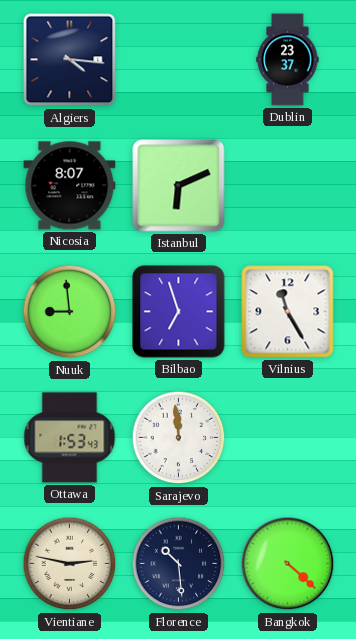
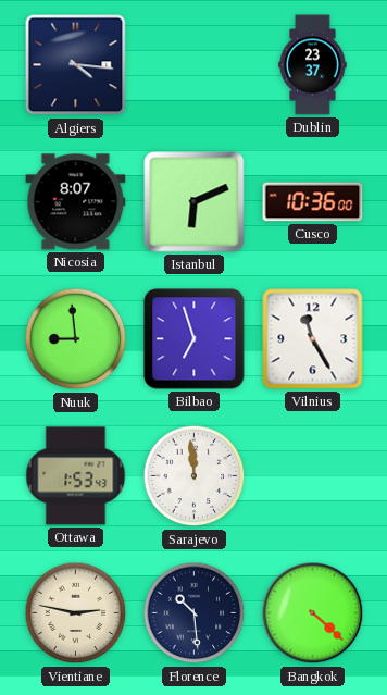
Cusco: none -> 10:36 (313, 202)
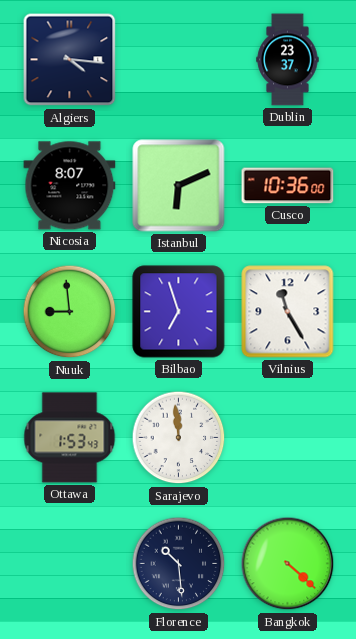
Vientiane: 2:47 -> none (76, 613)
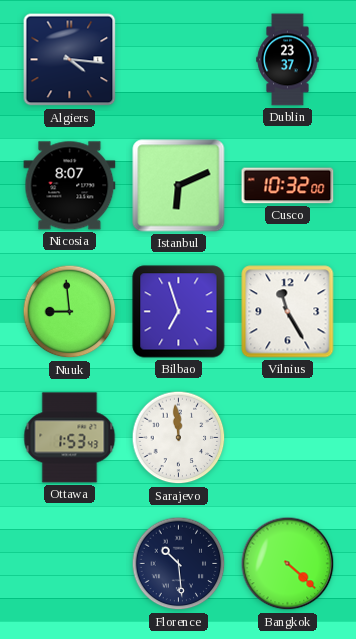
Cusco: 10:36 -> 10:32 (288, 186)
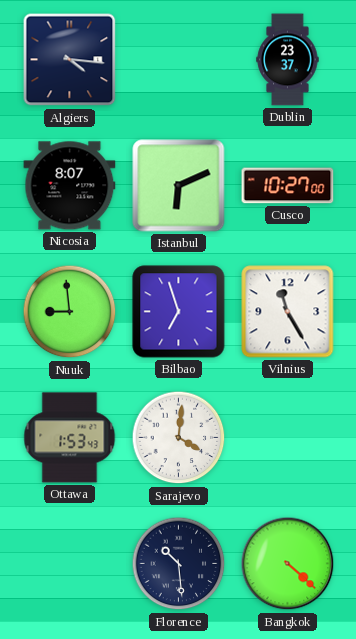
Cusco: 10:32 -> 10:27 (288, 186)
Sarajevo: 11:59 -> 4:01 (179, 438)
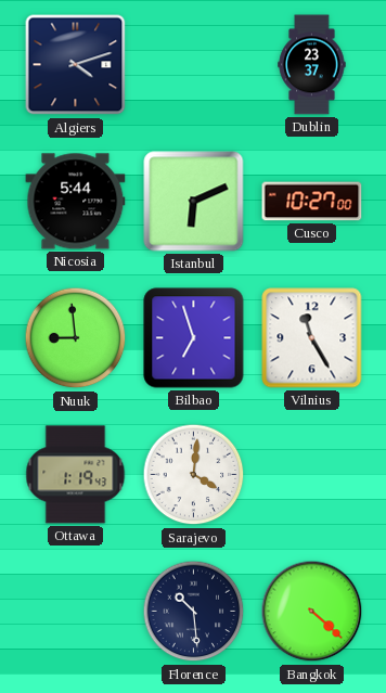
Algiers: 4:16 -> 4:12 (76, 65)
Nicosia: 8:07 -> 5:44 (76, 202)
Ottawa: 1:53 -> 1:19 (76, 475)
